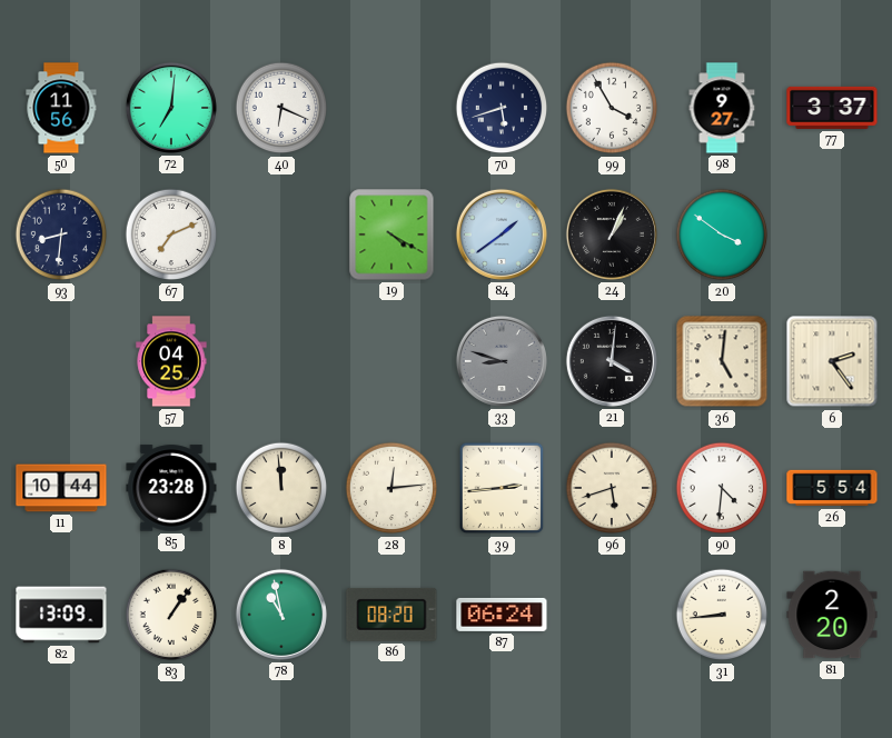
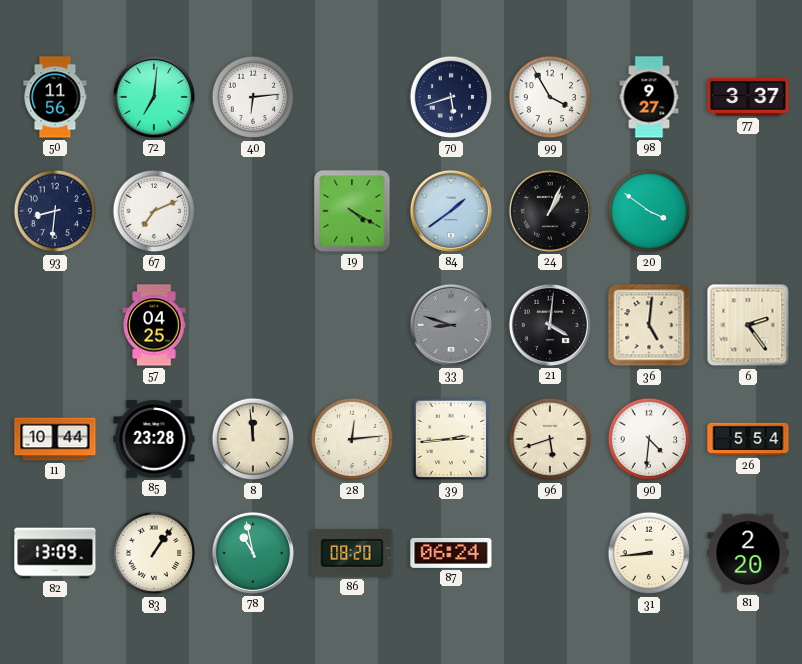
40: 6:19 -> 6:14 (253, 97)
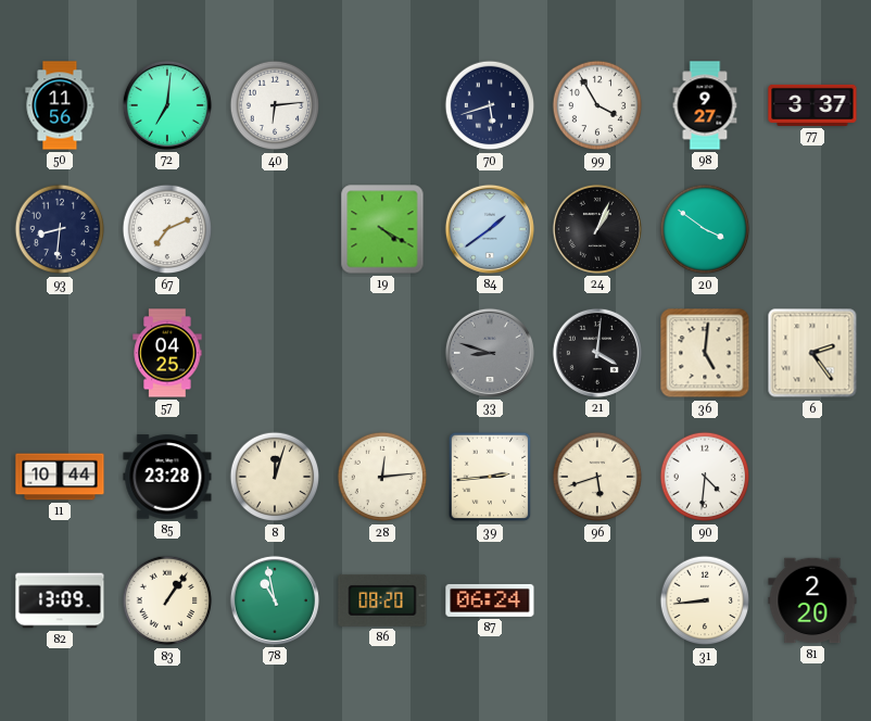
8: 11:59 -> 12:03 (275, 477)
26: 5:54 -> none (748, 439)
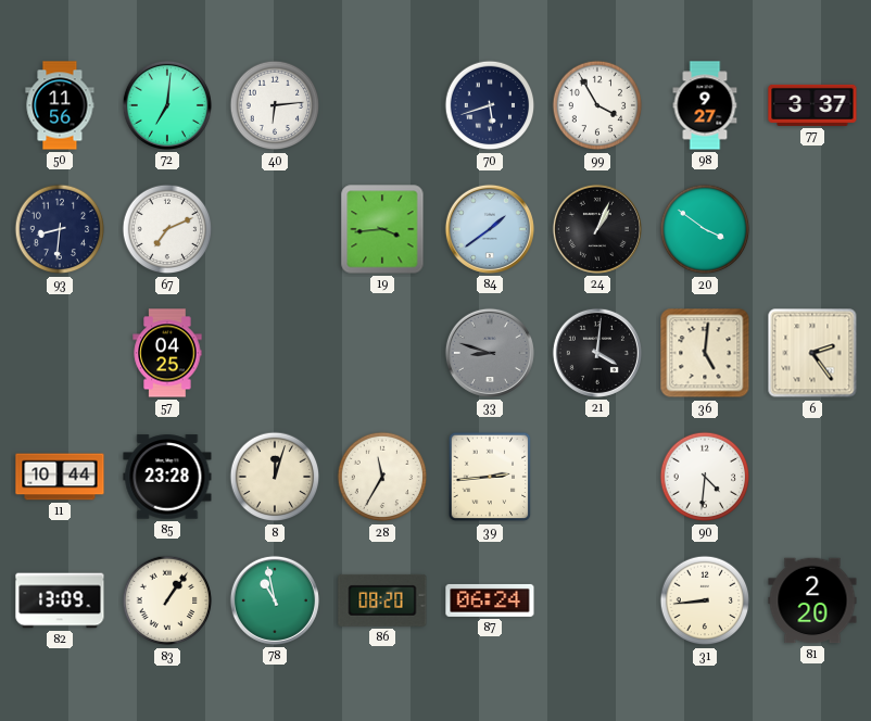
19: 4:20 -> 3:44 (382, 229)
28: 12:14 -> 11:35 (382, 477)
96: 5:42 -> none (597, 477)
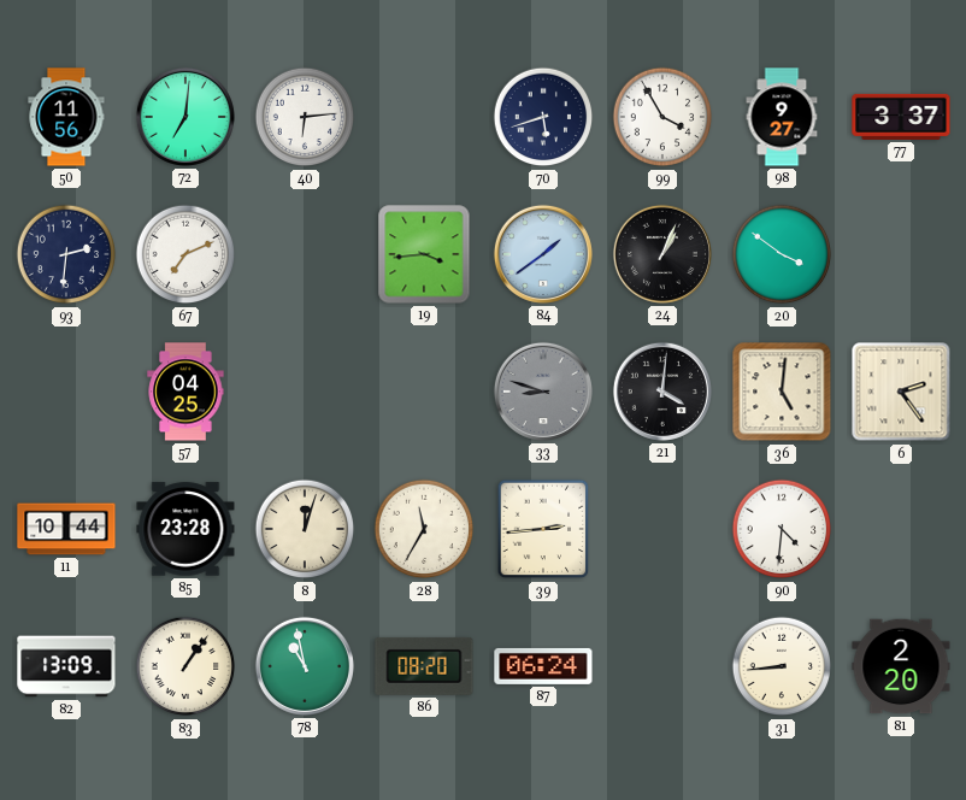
93: 8:31 -> 2:31 (66, 254)
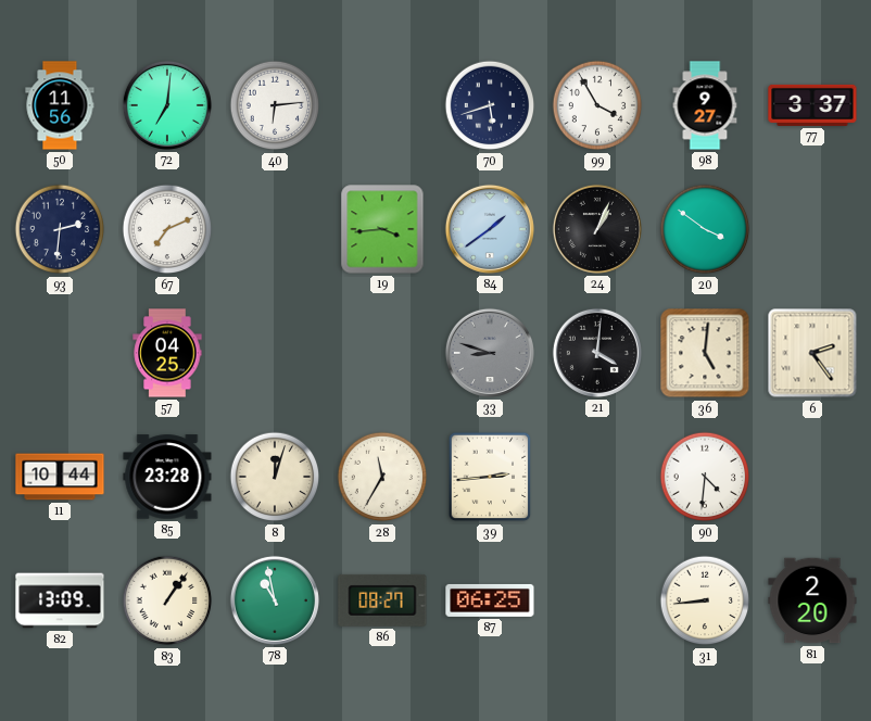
86: 08:20 -> 08:27 (382, 600)
87: 06:24 -> 06:25 (490, 600)
